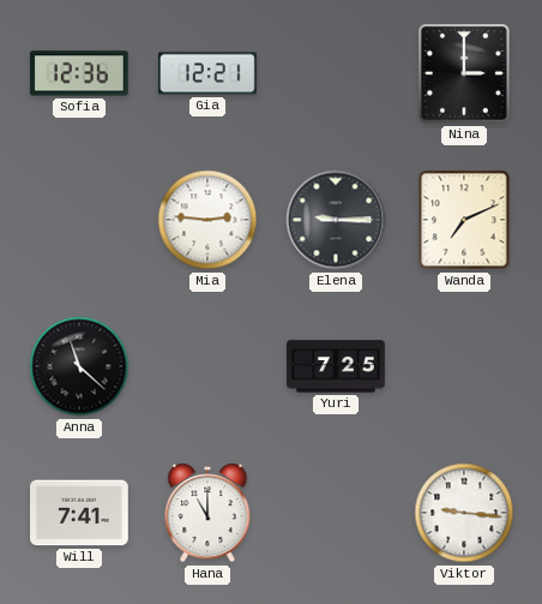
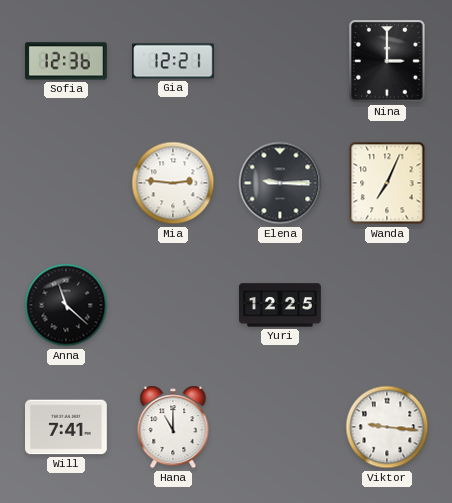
Wanda: 7:11 -> 7:04 (387, 183)
Yuri: 7:25 -> 12:25 (280, 305)
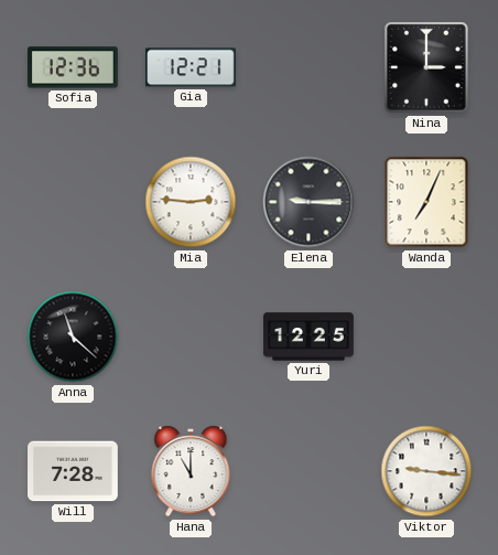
Will: 7:41 -> 7:28 (74, 471)
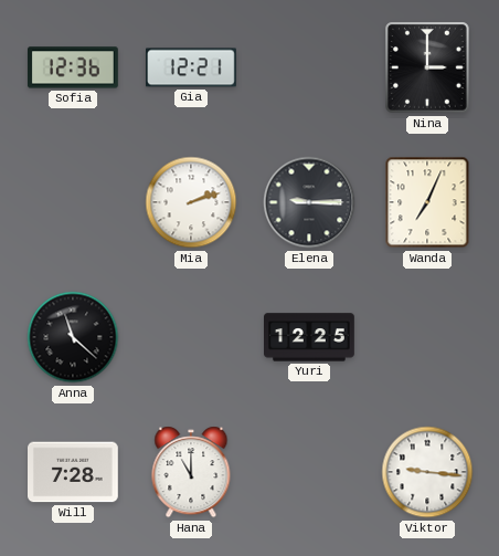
Mia: 2:46 -> 2:12 (191, 202)
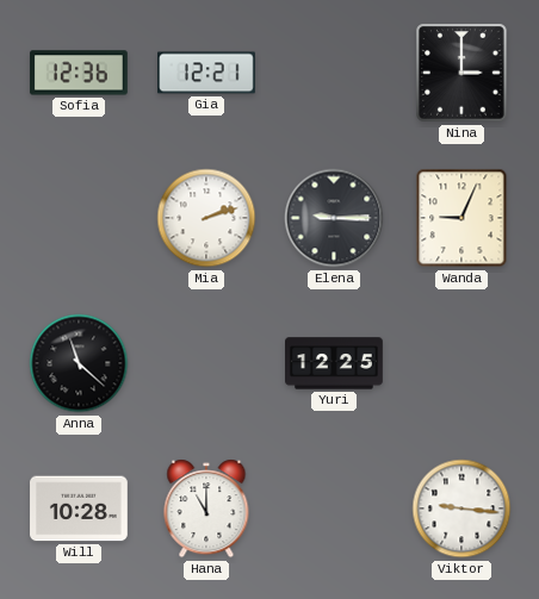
Wanda: 7:04 -> 9:04 (461, 218)
Will: 7:28 -> 10:28 (80, 508)
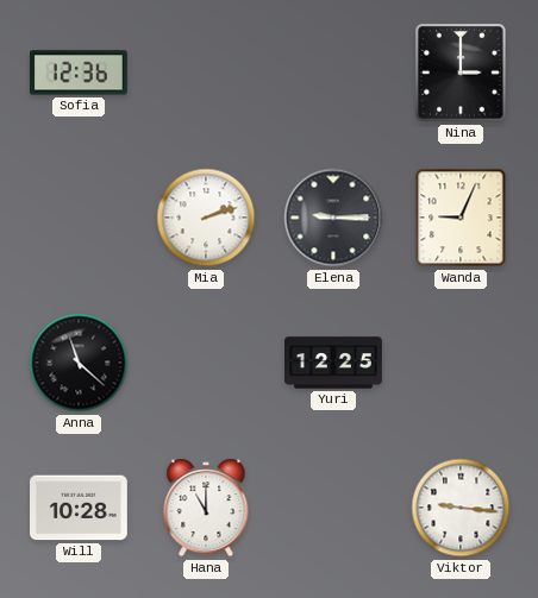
Gia: 12:21 -> none (207, 73)
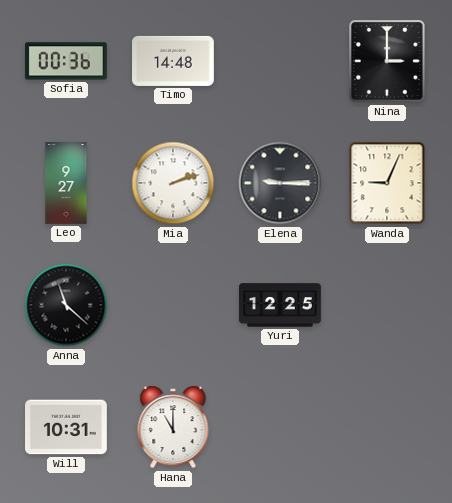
Sofia: 12:36 -> 00:36 (66, 61)
Timo: none -> 14:48 (174, 61)
Leo: none -> 9:27 (66, 183)
Will: 10:28 -> 10:31 (67, 427)
Viktor: 9:16 -> none (461, 508)
